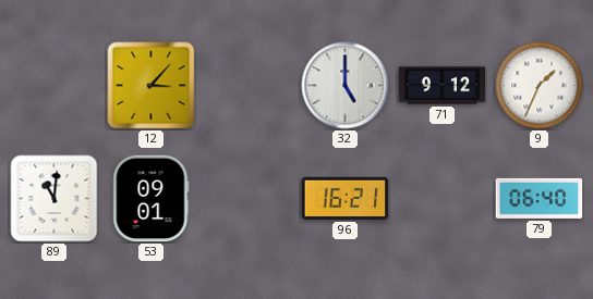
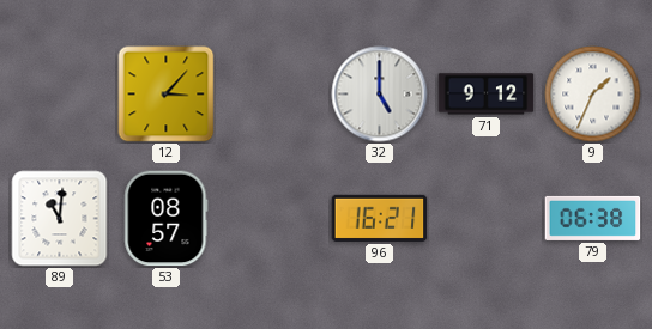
53: 09:01 -> 08:57 (167, 219)
79: 06:40 -> 06:38 (593, 218)
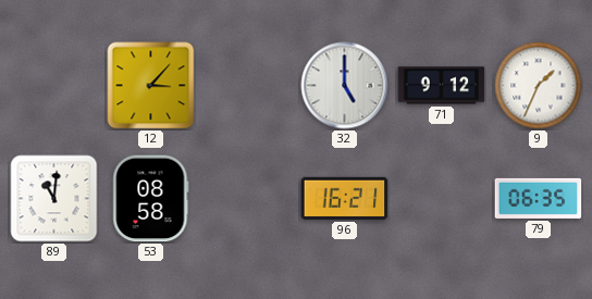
53: 08:57 -> 08:58 (151, 199)
79: 06:38 -> 06:35 (539, 198)
